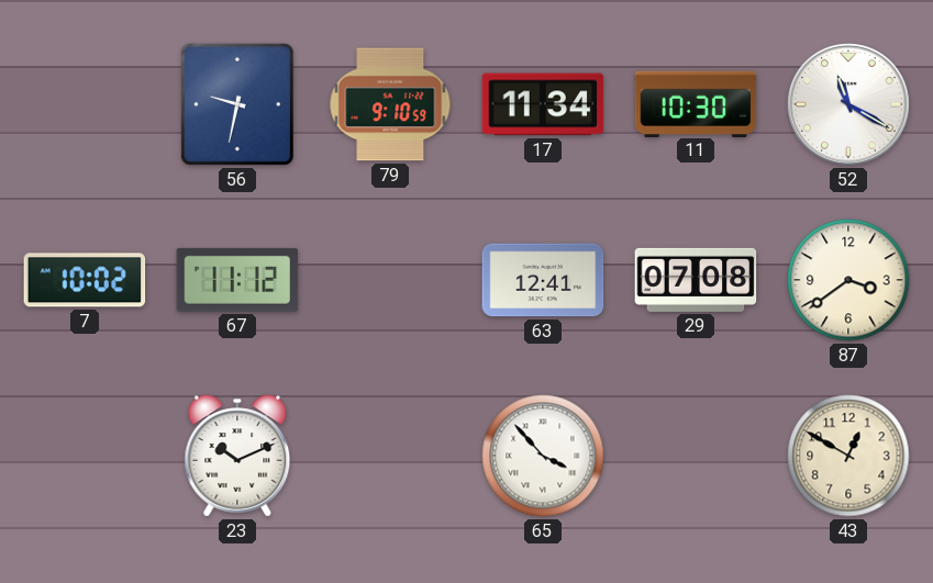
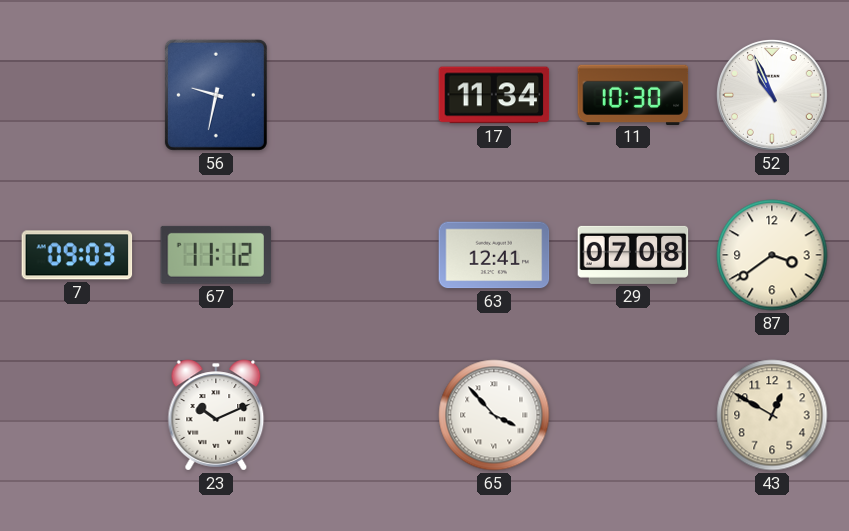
79: 9:10 -> none (390, 104)
52: 11:20 -> 10:56 (773, 96)
7: 10:02 -> 09:03 (77, 255)
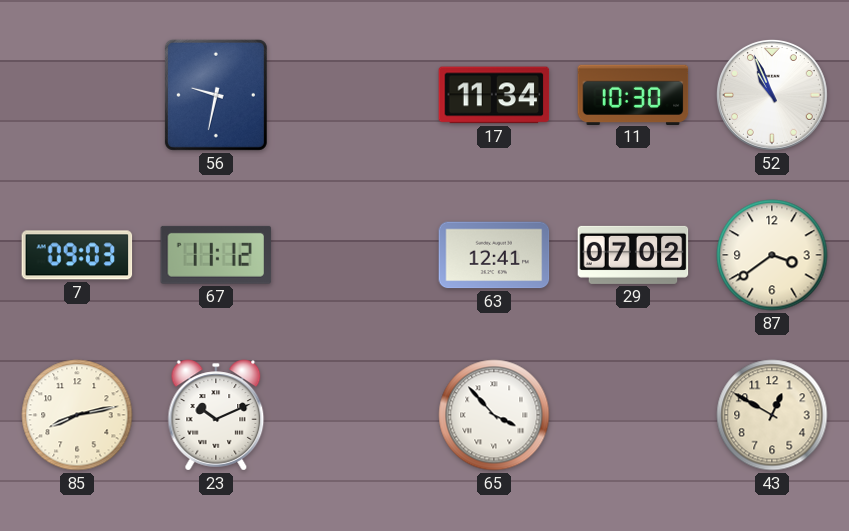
29: 07:08 -> 07:02 (633, 255)
85: none -> 8:13 (77, 415)
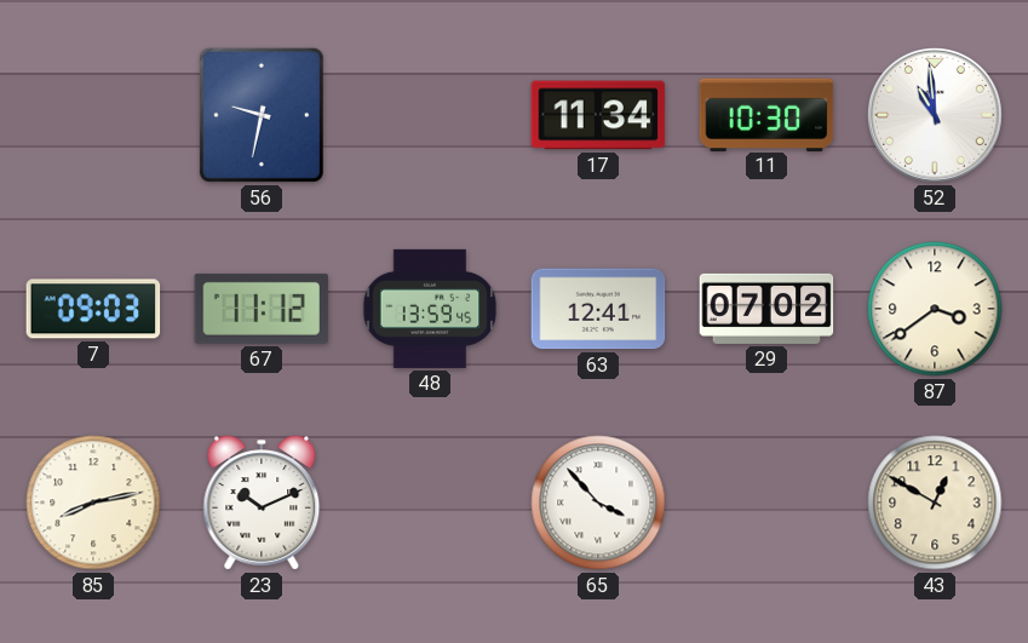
52: 10:56 -> 10:59 (936, 116)
48: none -> 13:59 (430, 309)
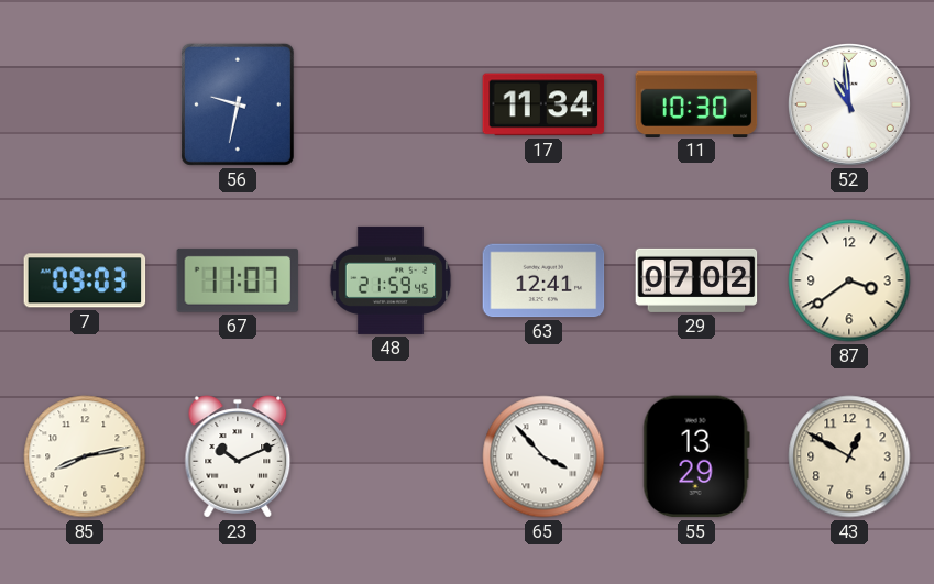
67: 11:12 -> 11:07 (238, 280)
48: 13:59 -> 21:59 (391, 280)
55: none -> 13:29 (696, 456)
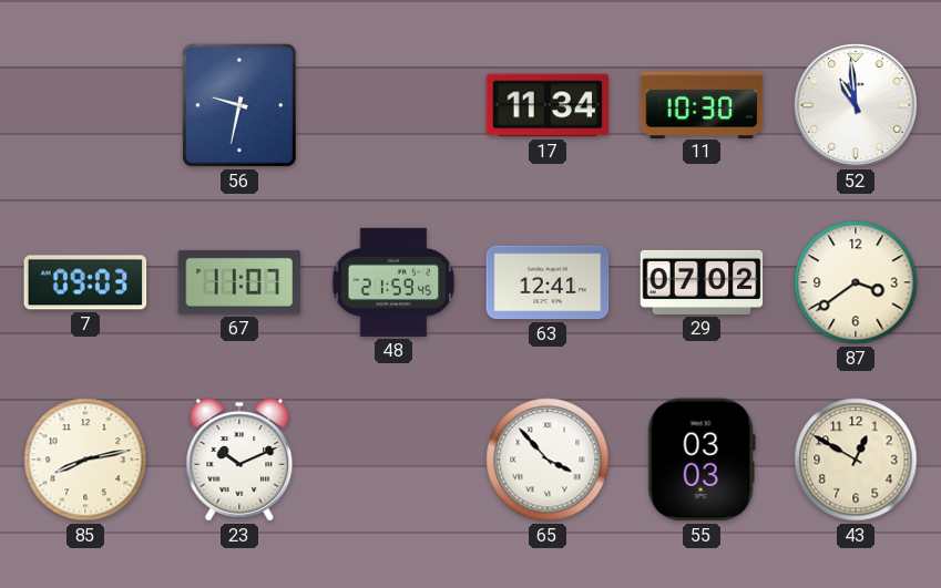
55: 13:29 -> 03:03 (702, 460)
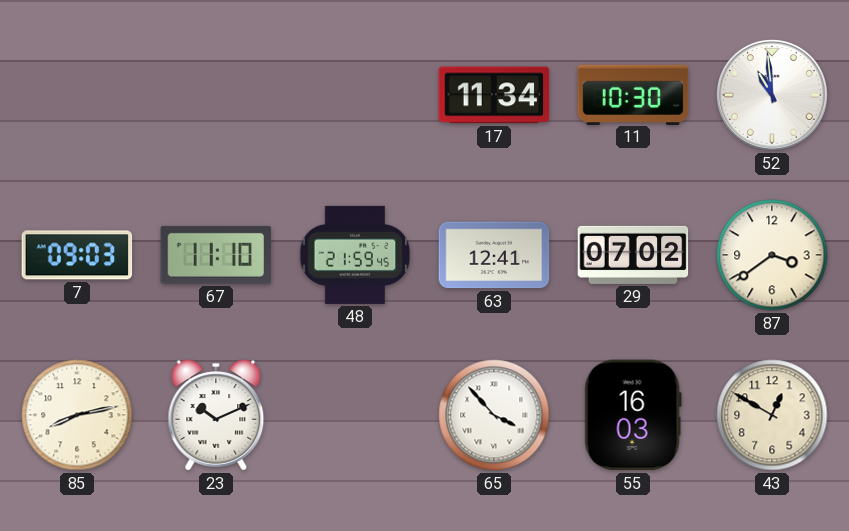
56: 9:32 -> none (239, 105)
67: 11:07 -> 11:10 (216, 255)
55: 03:03 -> 16:03 (633, 415)
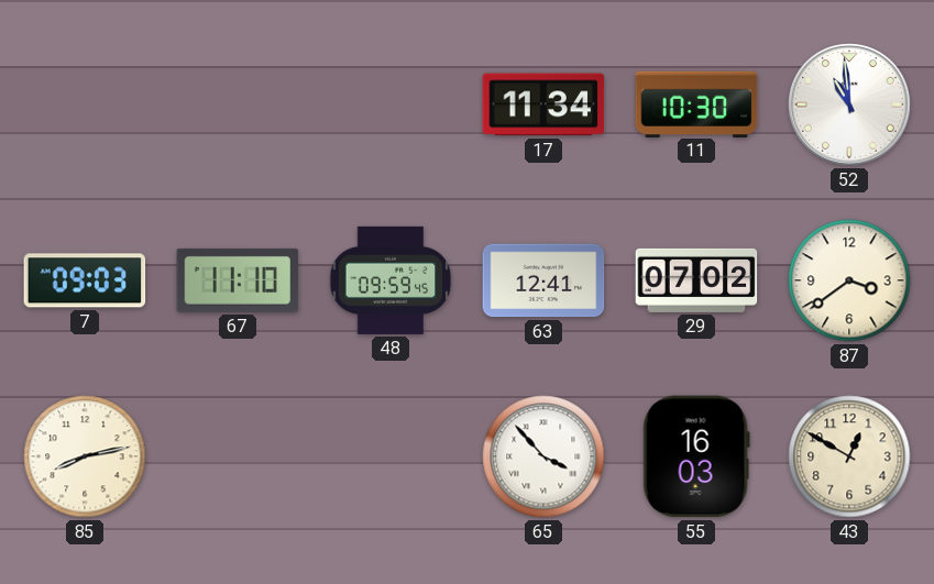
48: 21:59 -> 09:59 (391, 280)
23: 10:11 -> none (216, 415)
